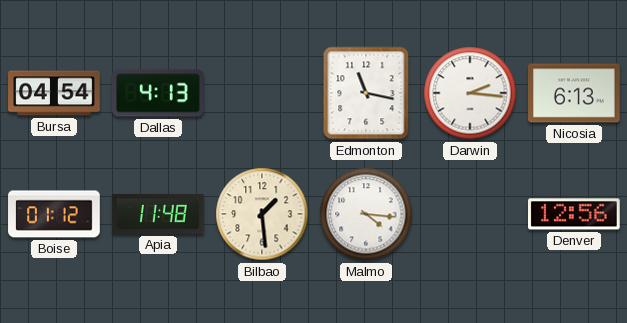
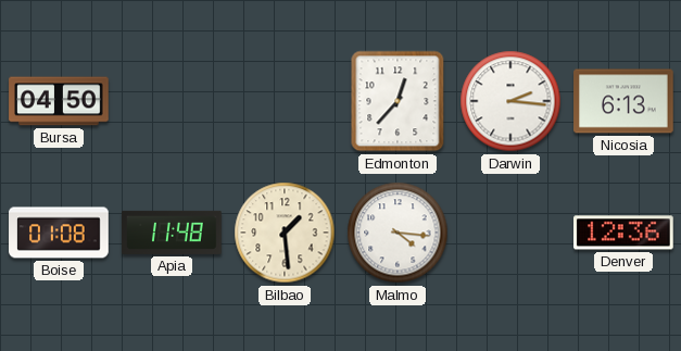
Bursa: 04:54 -> 04:50 (59, 101)
Dallas: 4:13 -> none (158, 93)
Edmonton: 11:17 -> 12:37 (398, 101)
Boise: 01:12 -> 01:08 (59, 233)
Denver: 12:56 -> 12:36 (625, 233)
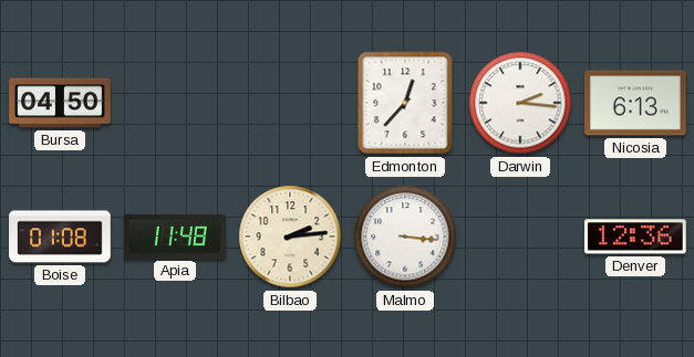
Bilbao: 1:29 -> 2:14 (290, 237)
Malmo: 4:16 -> 3:16 (405, 237)
